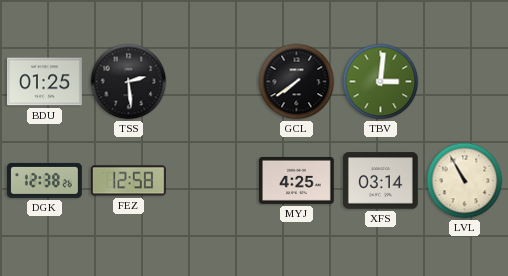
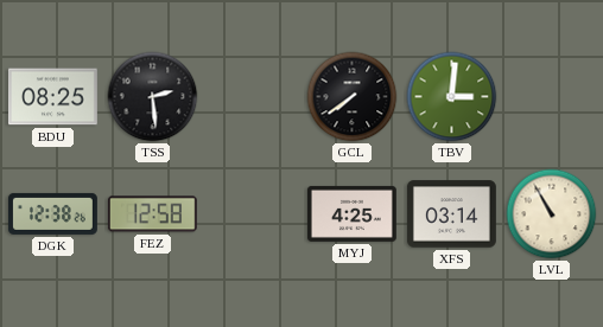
BDU: 01:25 -> 08:25 (52, 97)
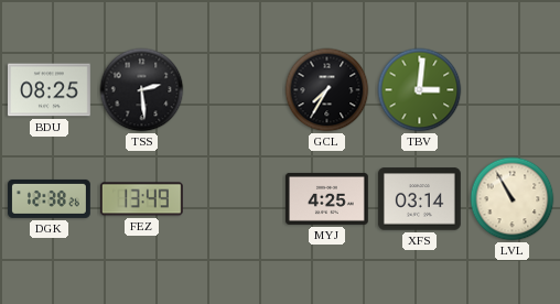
GCL: 7:39 -> 7:35 (327, 90)
FEZ: 12:58 -> 13:49 (141, 199)
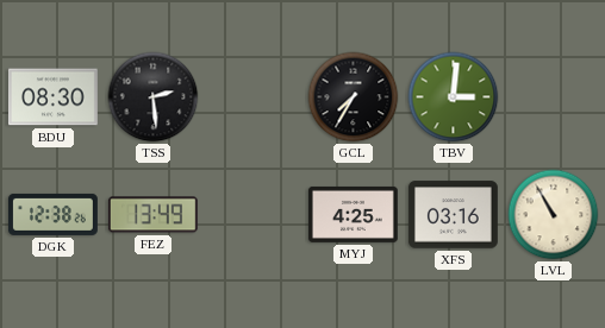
BDU: 08:25 -> 08:30 (52, 97)
XFS: 03:14 -> 03:16 (453, 215)
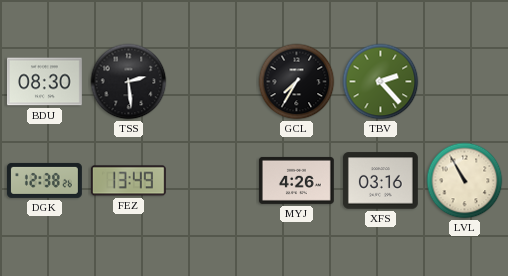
TBV: 3:01 -> 2:23 (381, 82)
MYJ: 4:25 -> 4:26 (296, 180)
